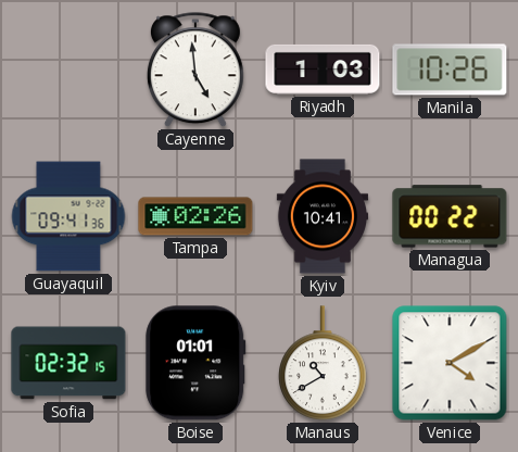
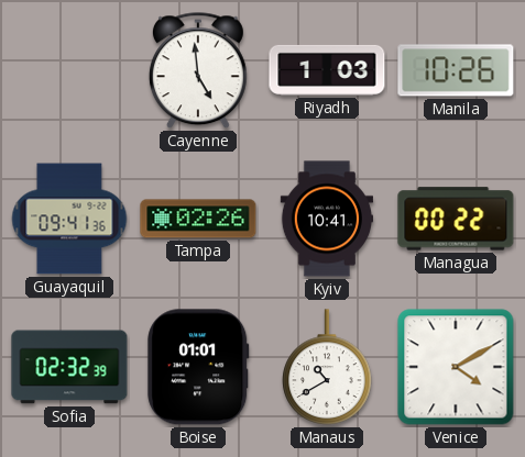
Sofia: 02:32:15 -> 02:32:39 (69, 367)
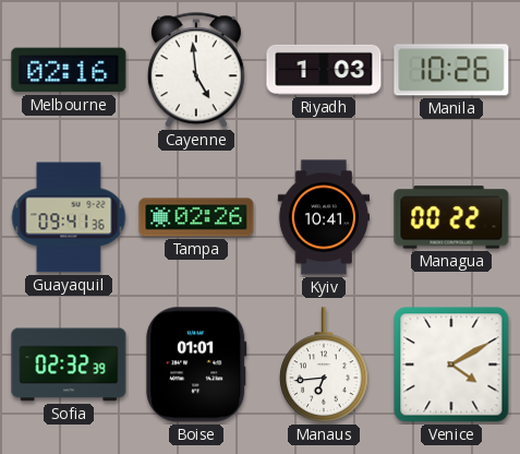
Melbourne: none -> 02:16 (69, 70)
Manaus: 10:40 -> 6:44 (324, 365)
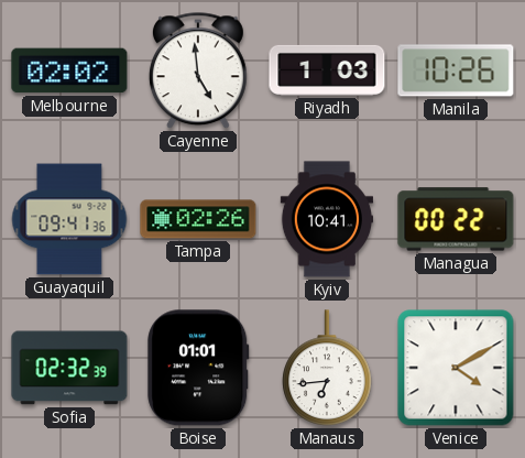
Melbourne: 02:16 -> 02:02 (69, 70)
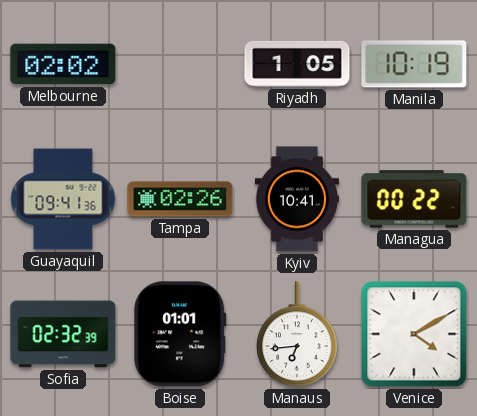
Cayenne: 4:59 -> none (198, 72)
Riyadh: 1:03 -> 1:05 (297, 64)
Manila: 10:26 -> 10:19 (414, 64)
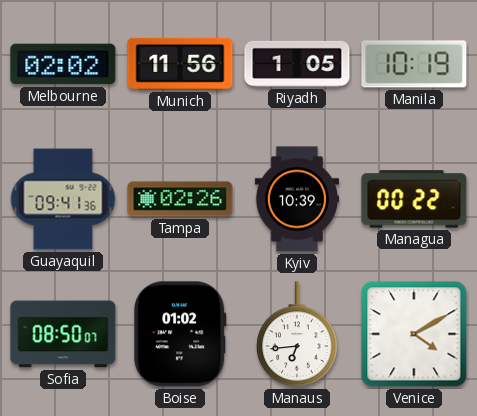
Munich: none -> 11:56 (180, 64)
Kyiv: 10:41 -> 10:39 (296, 199)
Sofia: 02:32 -> 08:50 (63, 334)
Boise: 01:01 -> 01:02 (180, 334)
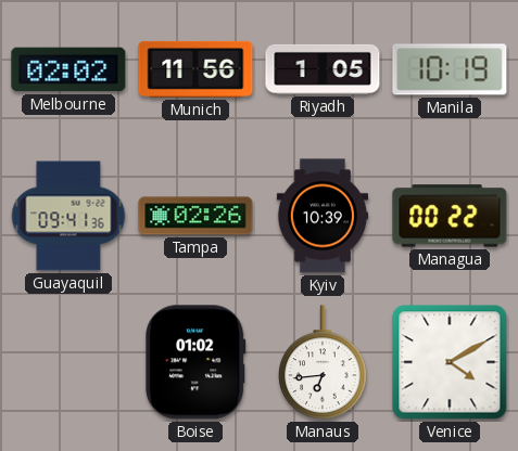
Sofia: 08:50 -> none (63, 334)
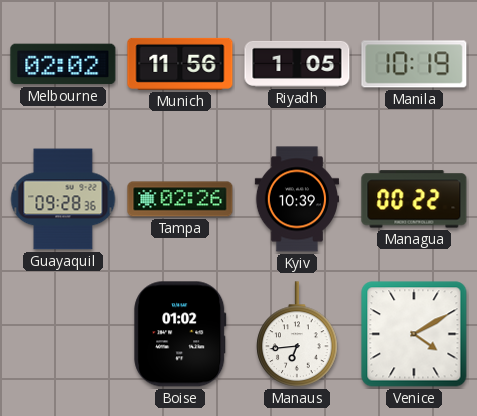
Guayaquil: 09:41 -> 09:28 (63, 199)
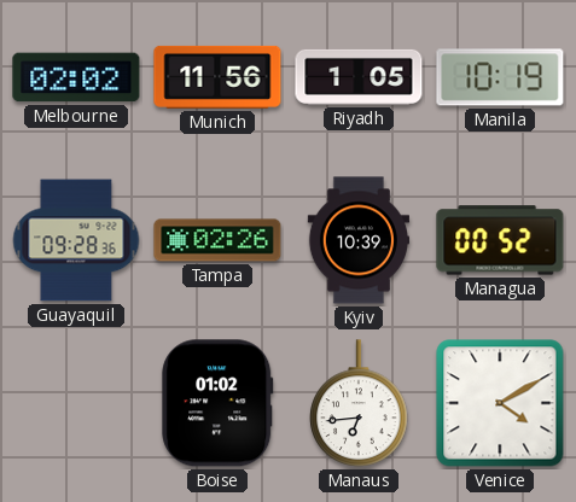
Managua: 00:22 -> 00:52 (500, 240)
